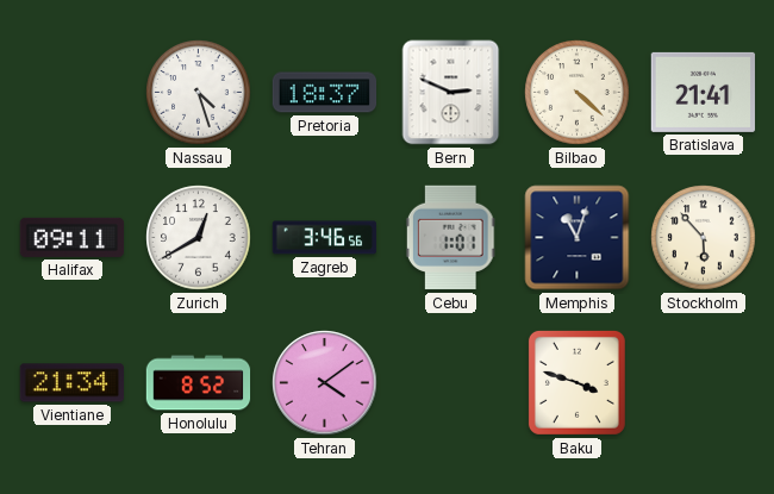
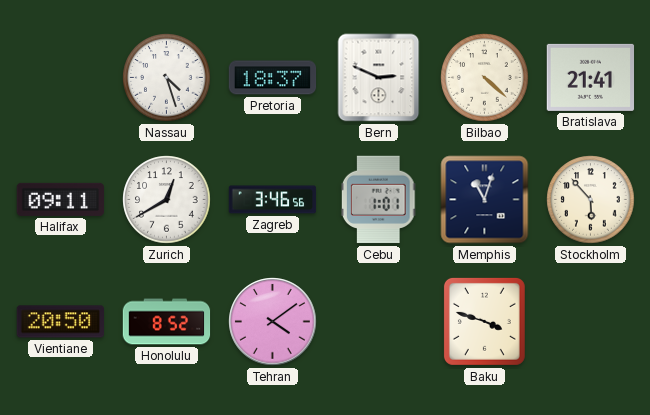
Vientiane: 21:34 -> 20:50 (60, 322)
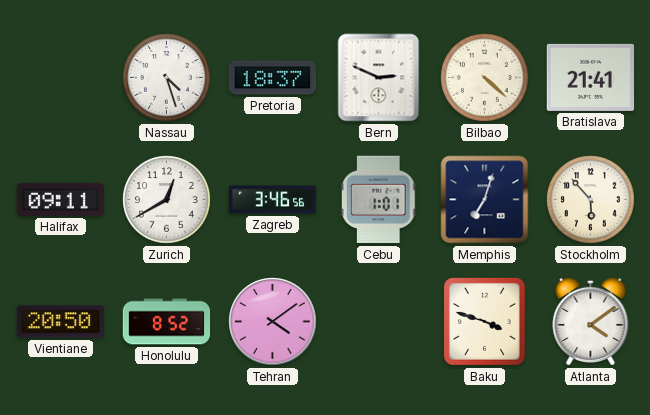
Memphis: 11:03 -> 7:03 (485, 200)
Atlanta: none -> 4:09 (591, 321)
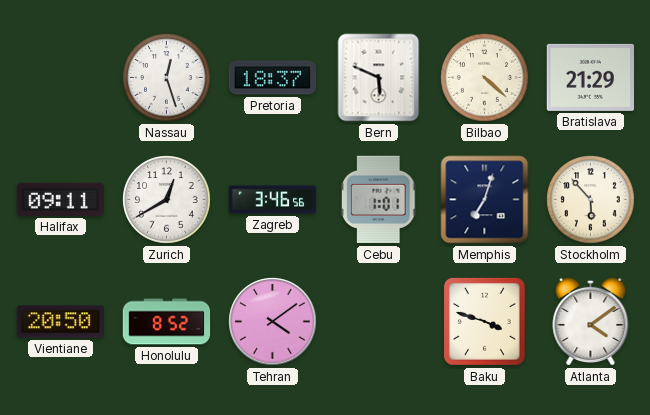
Nassau: 4:27 -> 12:27 (167, 78)
Bern: 2:49 -> 5:49 (379, 78)
Bratislava: 21:41 -> 21:29 (591, 77)
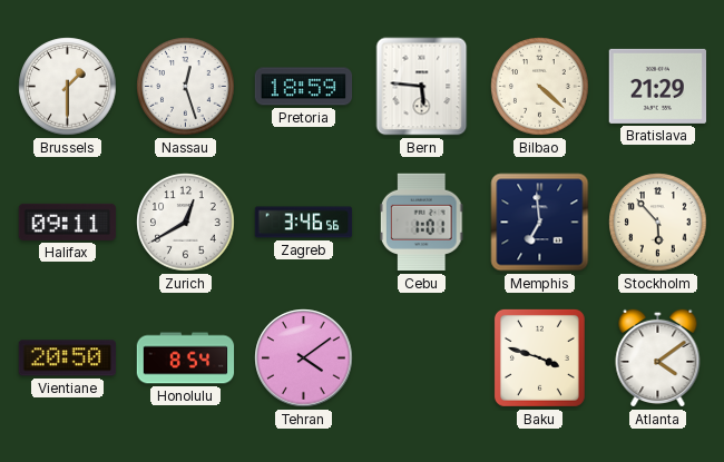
Brussels: none -> 1:30 (68, 87)
Pretoria: 18:37 -> 18:59 (304, 87)
Bern: 5:49 -> 5:46 (422, 87)
Memphis: 7:03 -> 6:59 (540, 223)
Honolulu: 8:52 -> 8:54 (186, 358)
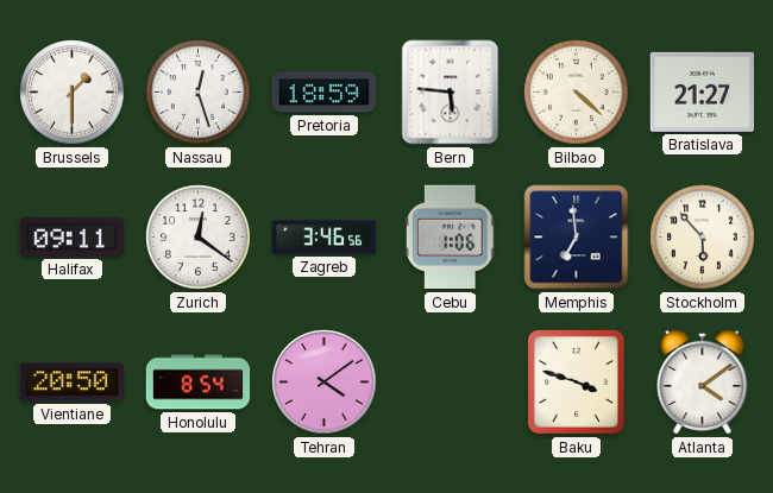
Bratislava: 21:29 -> 21:27 (703, 91)
Zurich: 12:40 -> 12:21 (199, 238)
Cebu: 1:01 -> 1:06 (450, 238)
